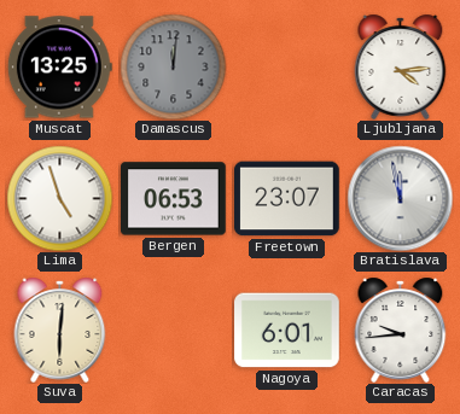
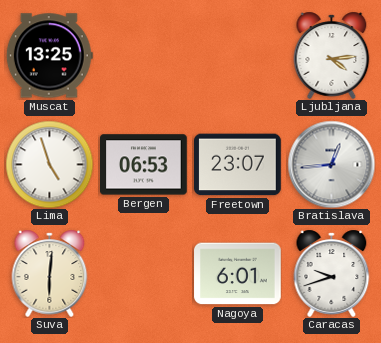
Damascus: 12:01 -> none (173, 66)
Bratislava: 11:58 -> 12:44 (331, 164)
Caracas: 9:44 -> 9:42 (332, 273)
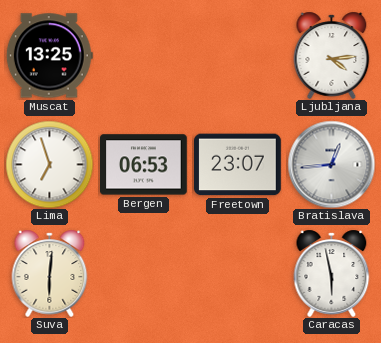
Lima: 4:57 -> 6:57 (49, 164)
Nagoya: 6:01 -> none (238, 274)
Caracas: 9:42 -> 5:58 (332, 273)
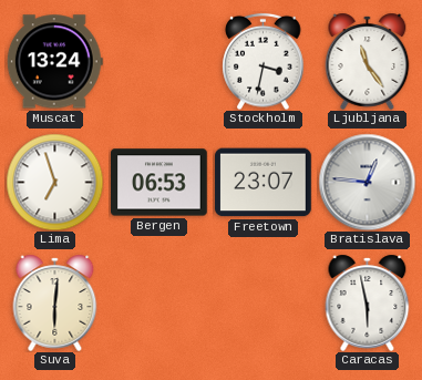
Muscat: 13:25 -> 13:24 (54, 62)
Stockholm: none -> 3:32 (264, 61)
Ljubljana: 4:14 -> 11:24 (368, 61)
Bratislava: 12:44 -> 12:46 (367, 182)
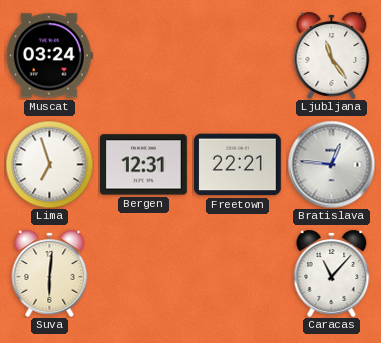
Muscat: 13:24 -> 03:24 (49, 56)
Stockholm: 3:32 -> none (264, 61)
Bergen: 06:53 -> 12:31 (144, 165)
Freetown: 23:07 -> 22:21 (238, 165)
Caracas: 5:58 -> 11:07 (332, 273)
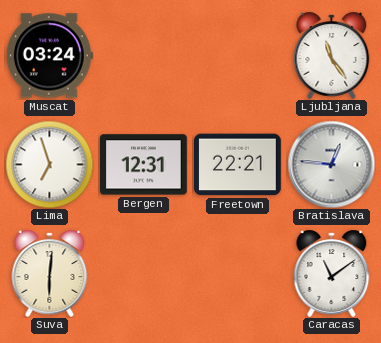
Caracas: 11:07 -> 11:09 (332, 273)
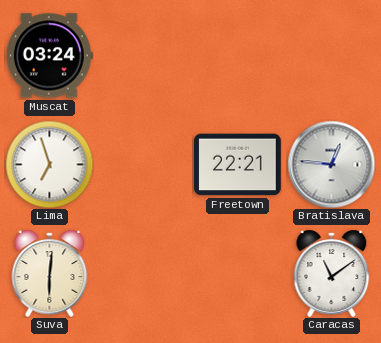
Ljubljana: 11:24 -> none (332, 55)
Bergen: 12:31 -> none (144, 165)
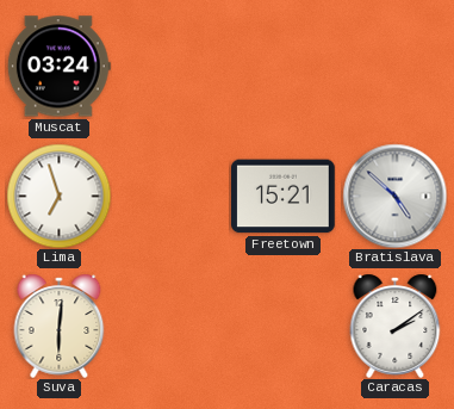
Freetown: 22:21 -> 15:21 (284, 197)
Bratislava: 12:46 -> 4:52 (394, 196)
Caracas: 11:09 -> 2:09 (396, 326)
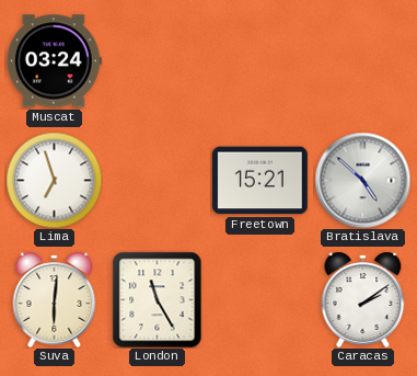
London: none -> 11:25 (158, 299)
